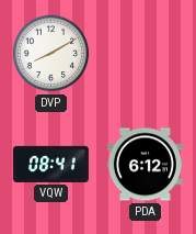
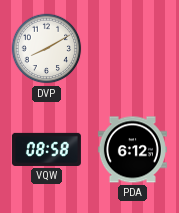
VQW: 08:41 -> 08:58 (46, 149)
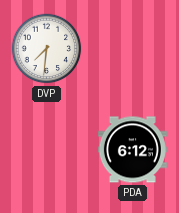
DVP: 8:10 -> 7:31 (47, 49)
VQW: 08:58 -> none (46, 149)
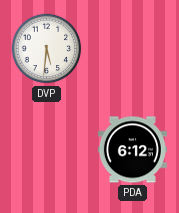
DVP: 7:31 -> 5:31 (47, 49)
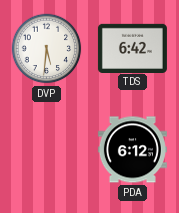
TDS: none -> 6:42 (132, 48)
